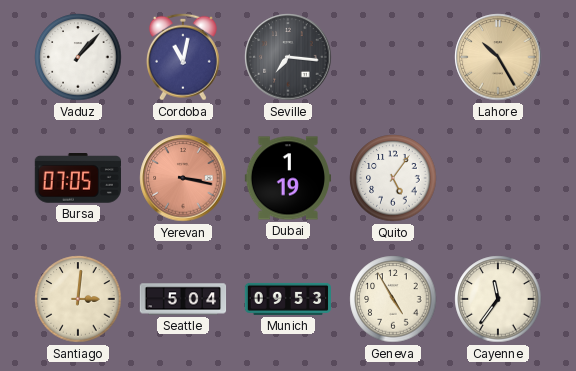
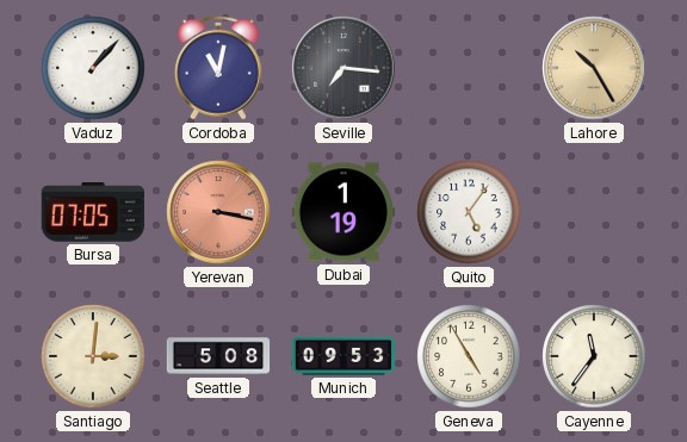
Seattle: 5:04 -> 5:08 (218, 356)
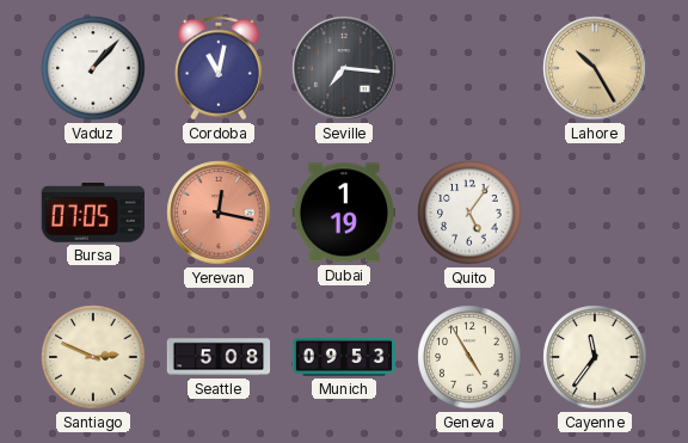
Yerevan: 3:17 -> 12:17 (219, 213)
Santiago: 3:01 -> 2:49 (93, 357)
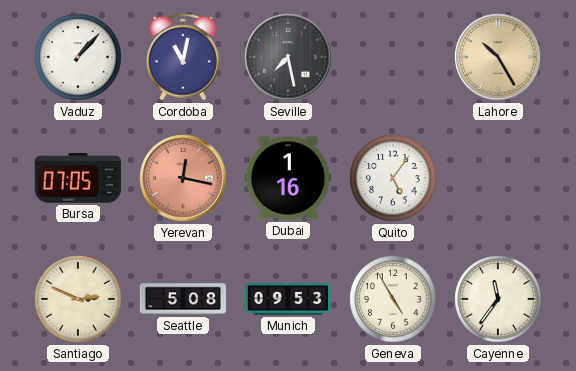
Seville: 7:16 -> 7:28 (288, 57)
Dubai: 1:19 -> 1:16 (287, 178)
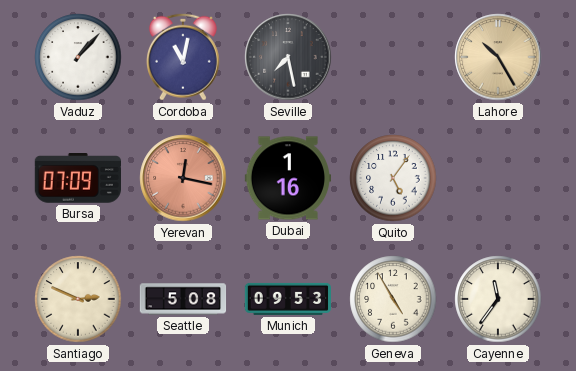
Bursa: 07:05 -> 07:09 (77, 179)
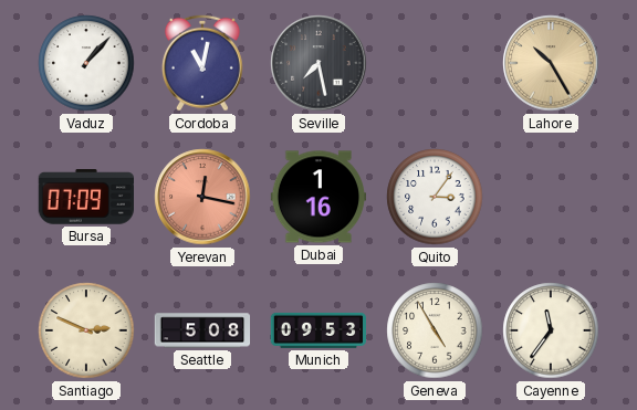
Quito: 5:06 -> 3:06 (435, 197)
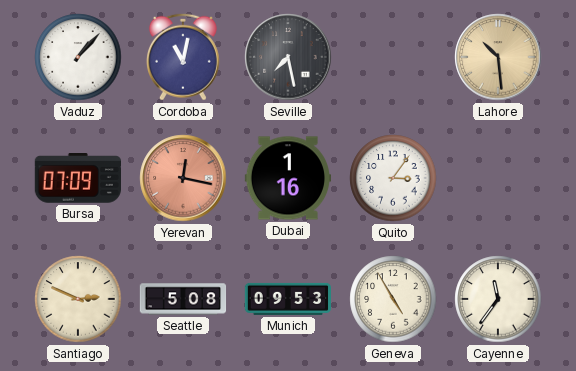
Lahore: 10:25 -> 10:29 (498, 57)
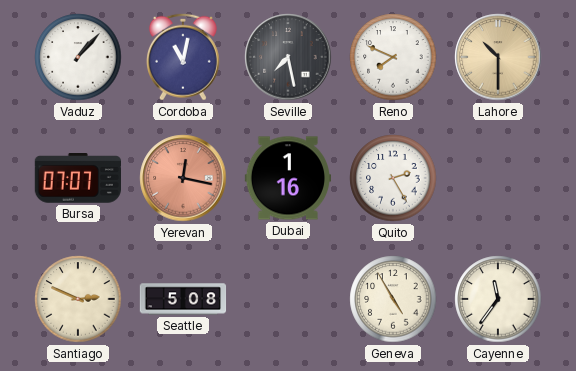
Reno: none -> 7:49 (393, 57)
Lahore: 10:29 -> 10:30 (498, 57)
Bursa: 07:09 -> 07:07 (77, 179)
Quito: 3:06 -> 2:25 (393, 178)
Munich: 09:53 -> none (288, 299)
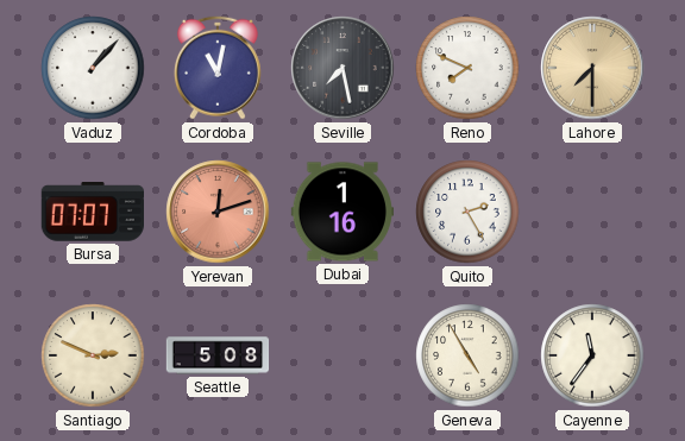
Lahore: 10:30 -> 7:30 (592, 68)
Yerevan: 12:17 -> 12:12 (218, 212)
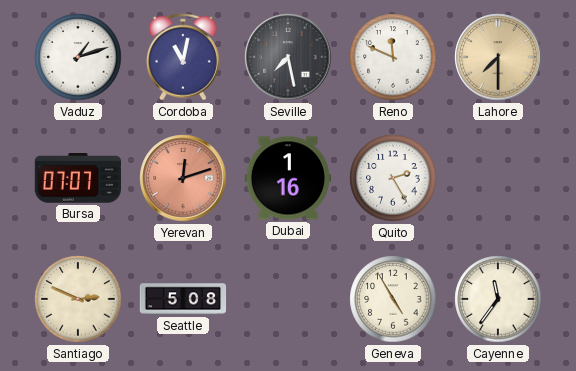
Vaduz: 1:07 -> 1:12 (78, 57)
Reno: 7:49 -> 11:49 (393, 57)
